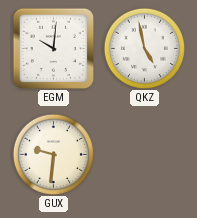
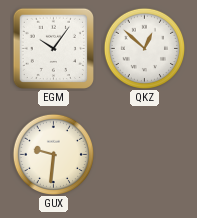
EGM: 10:01 -> 10:06 (53, 48)
QKZ: 4:58 -> 12:52 (144, 48)
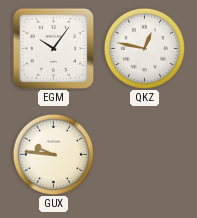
QKZ: 12:52 -> 12:47 (144, 48)
GUX: 9:31 -> 9:46 (53, 154)
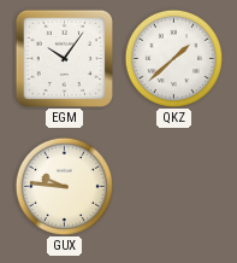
QKZ: 12:47 -> 1:38 (173, 58)
